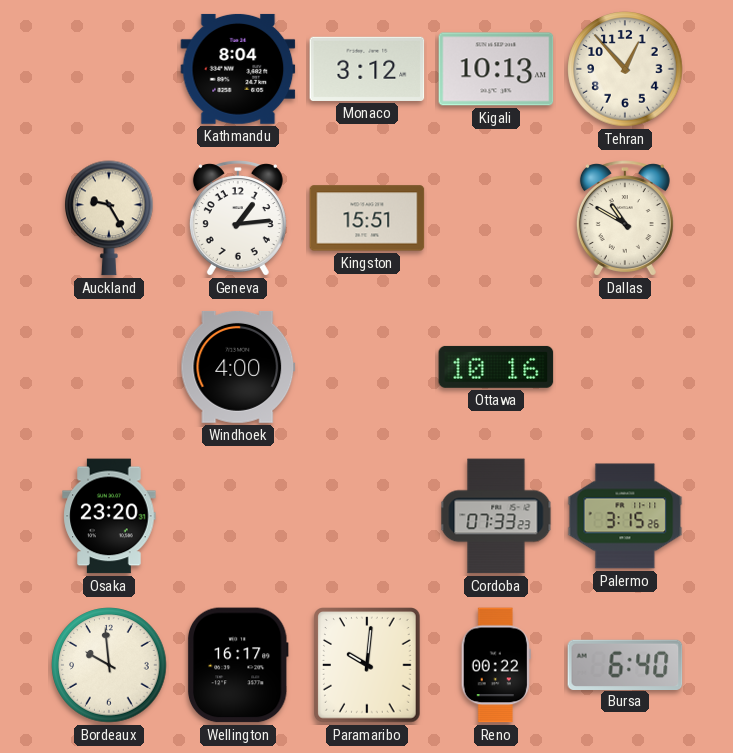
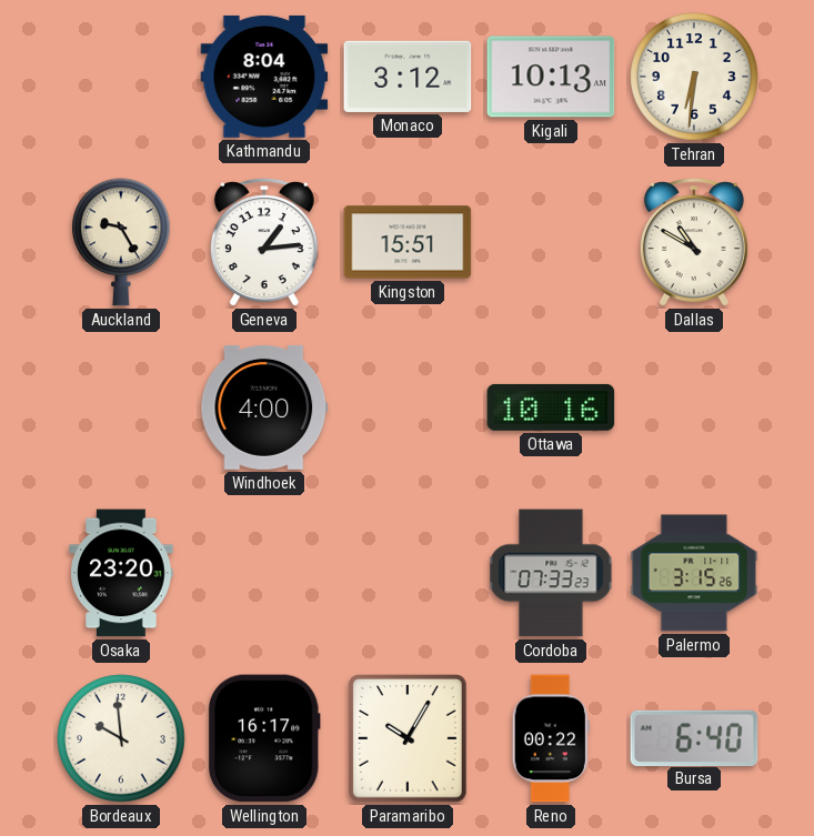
Tehran: 12:53 -> 6:31 (694, 77)
Paramaribo: 10:01 -> 10:05 (409, 738)
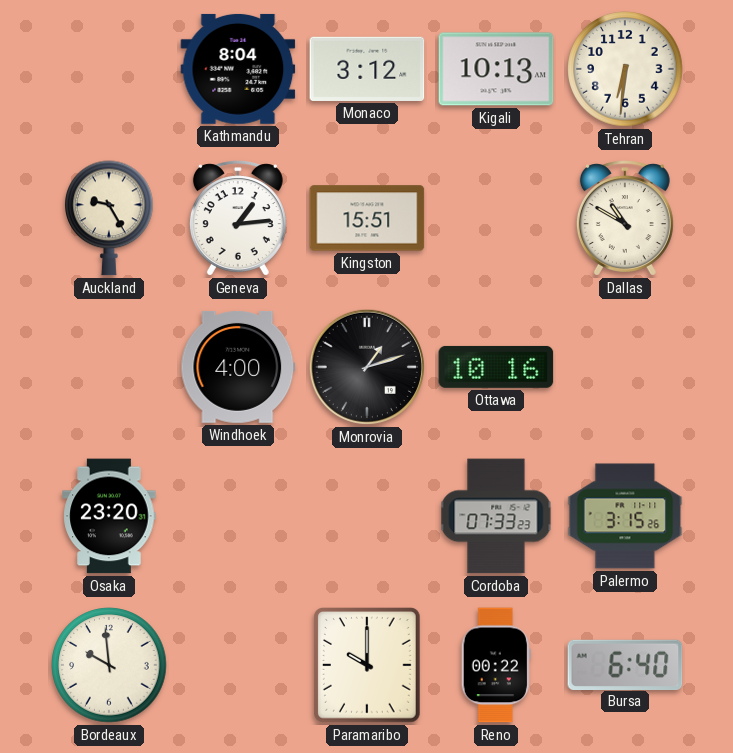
Monrovia: none -> 1:12 (367, 367)
Wellington: 16:17 -> none (264, 738)
Paramaribo: 10:05 -> 10:00 (368, 665)
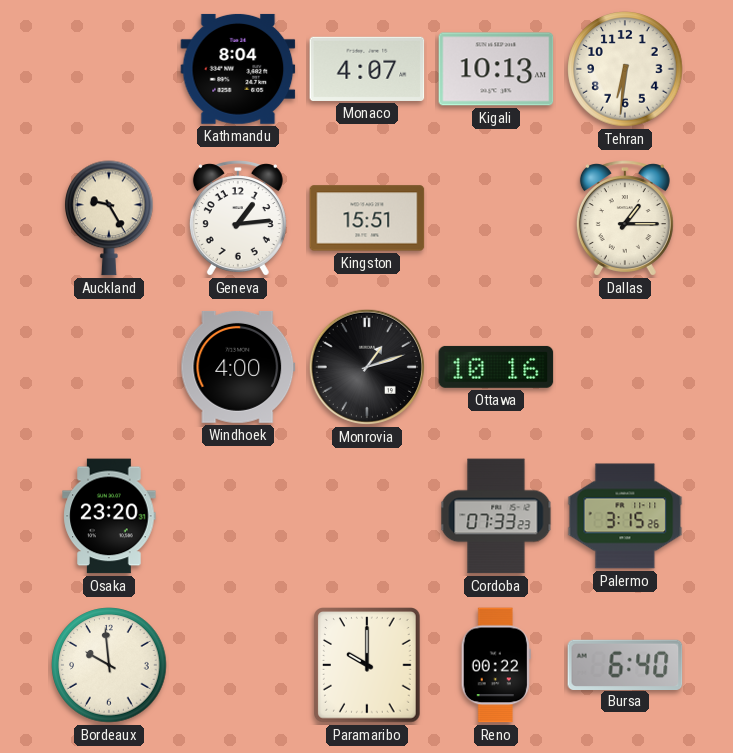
Monaco: 3:12 -> 4:07 (367, 69)
Dallas: 10:50 -> 1:15 (625, 218)
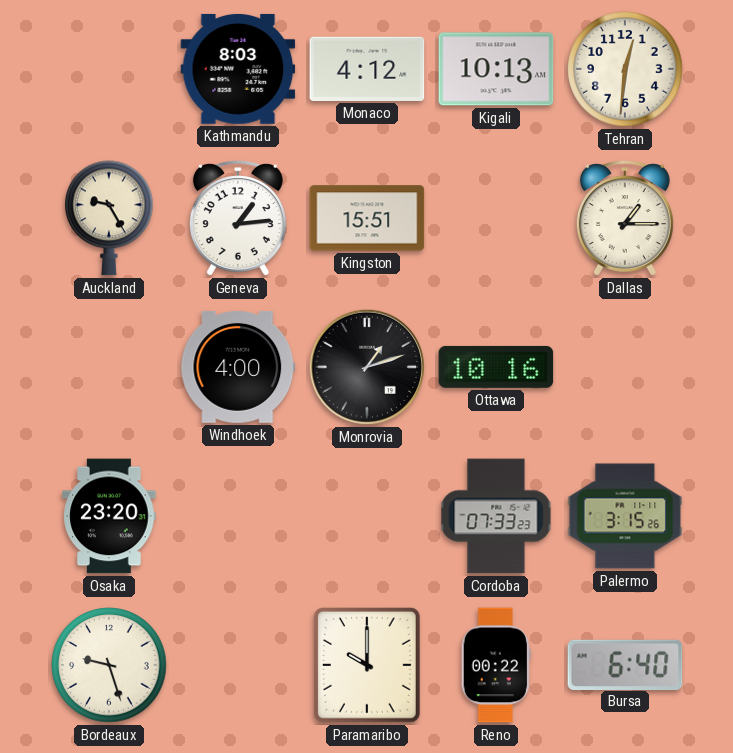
Kathmandu: 8:04 -> 8:03 (238, 69)
Monaco: 4:07 -> 4:12 (367, 69)
Tehran: 6:31 -> 12:31 (625, 69)
Bordeaux: 9:59 -> 9:27 (109, 665)
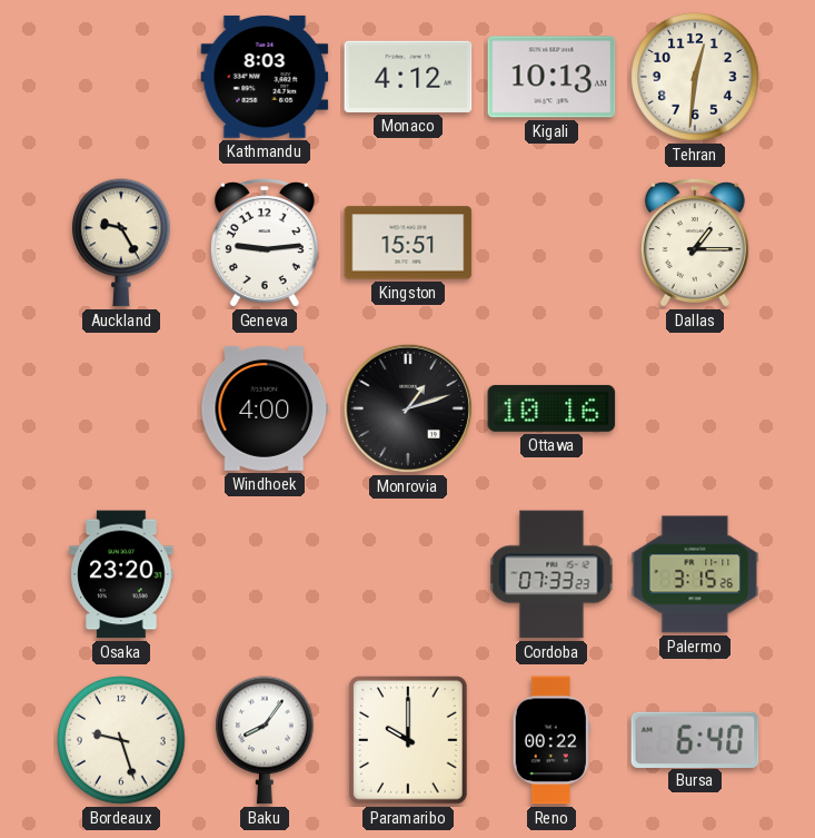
Geneva: 1:14 -> 9:14 (265, 243)
Baku: none -> 8:06 (265, 740)
